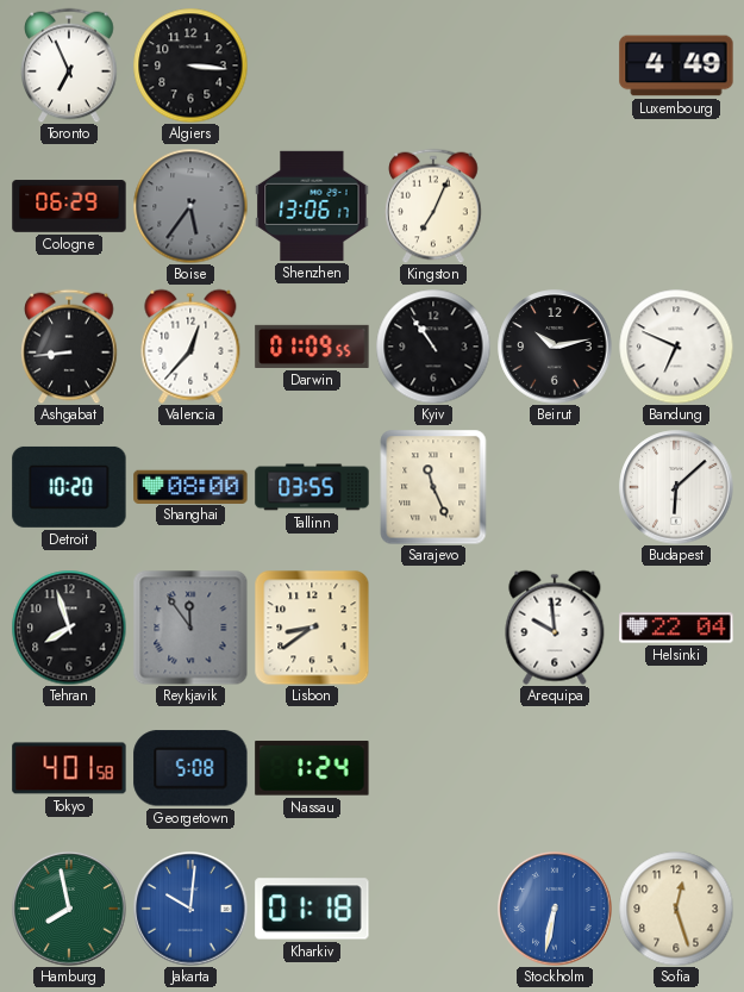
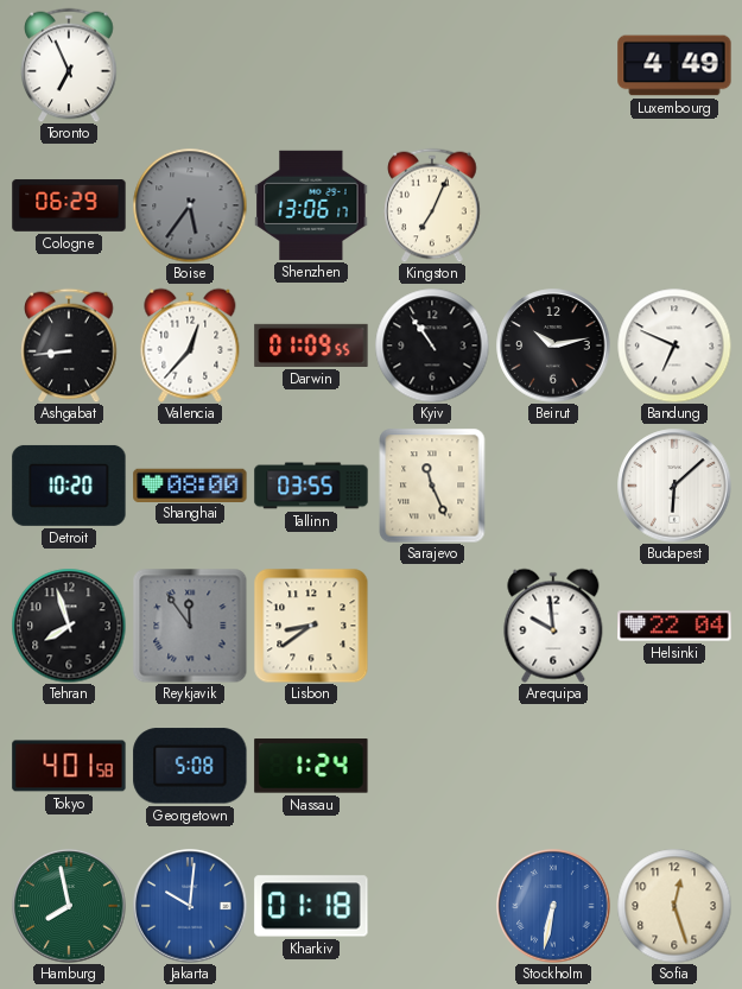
Algiers: 3:16 -> none (190, 65)
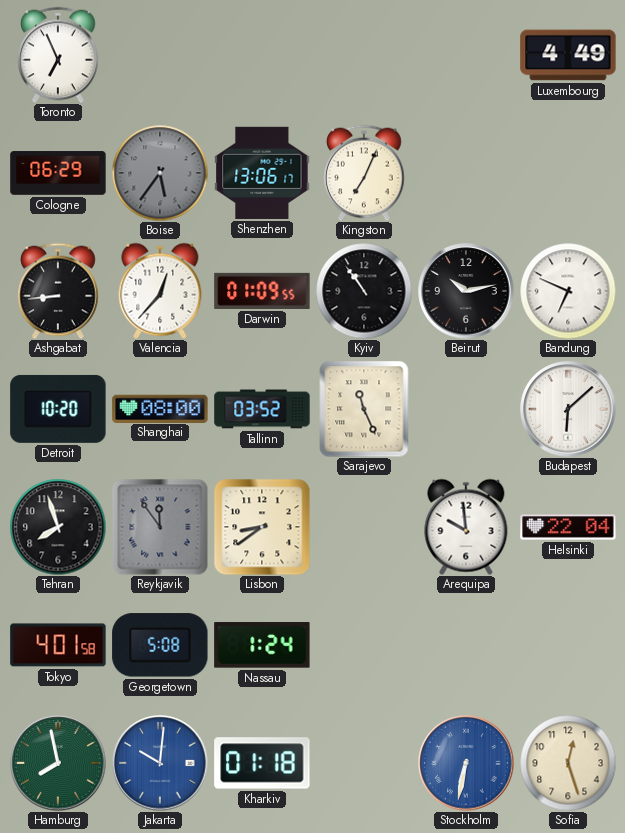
Tallinn: 03:55 -> 03:52 (262, 409)
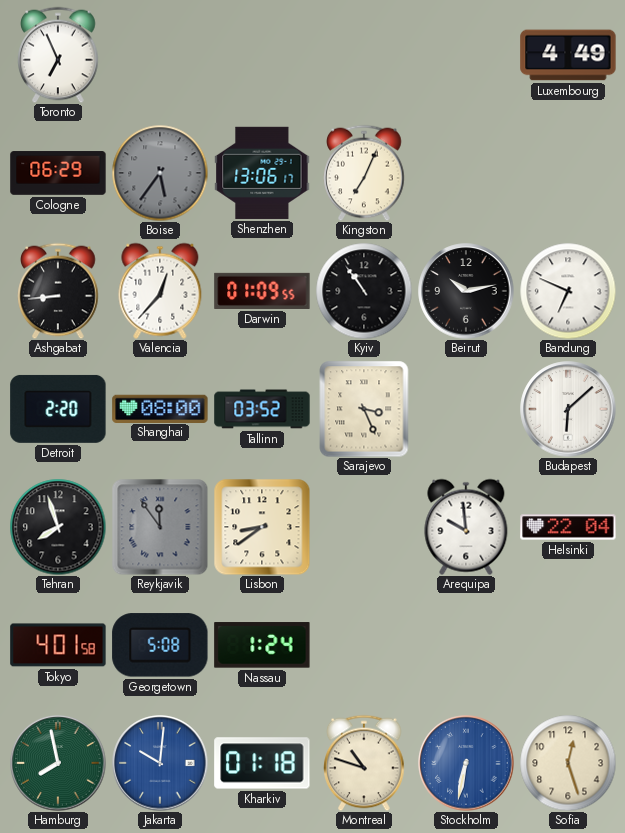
Detroit: 10:20 -> 2:20 (58, 409)
Sarajevo: 11:26 -> 3:26 (364, 409)
Montreal: none -> 10:48 (364, 763)
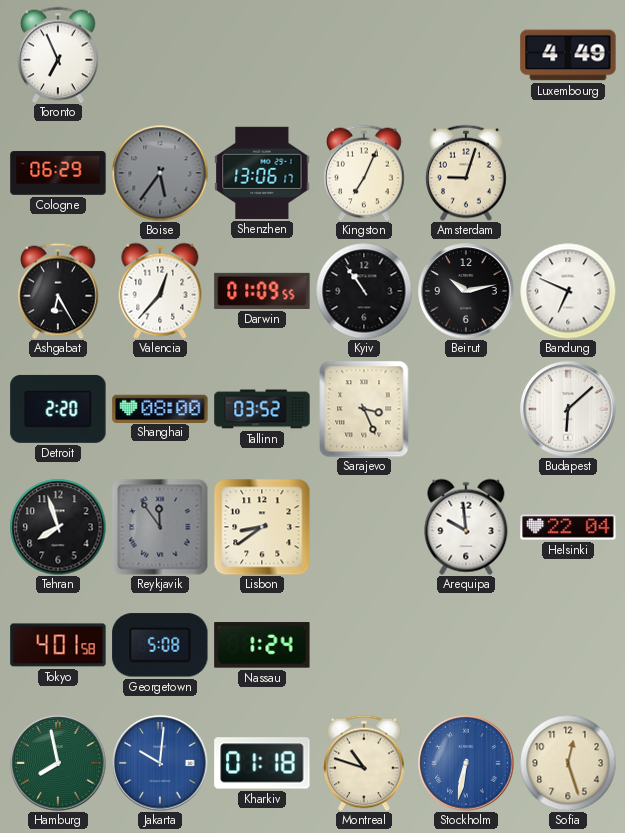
Amsterdam: none -> 9:03 (466, 173)
Ashgabat: 8:44 -> 6:25 (58, 291)
